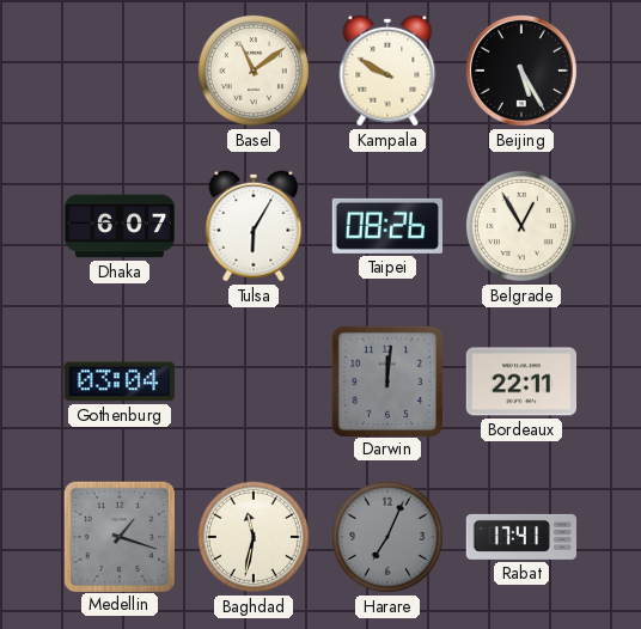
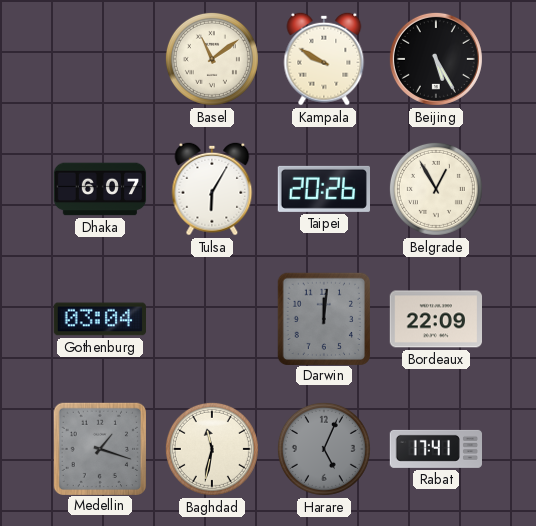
Taipei: 08:26 -> 20:26 (323, 189)
Bordeaux: 22:11 -> 22:09 (435, 319)
Harare: 7:04 -> 5:04 (324, 449)
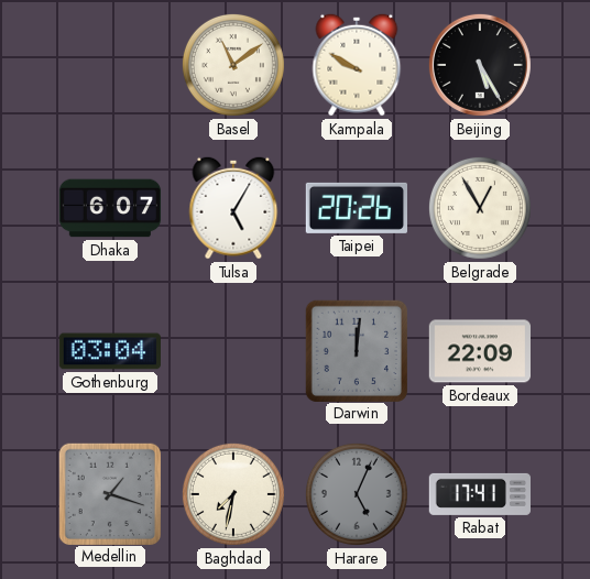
Tulsa: 6:05 -> 5:05 (233, 208)
Baghdad: 11:32 -> 7:32 (233, 494)
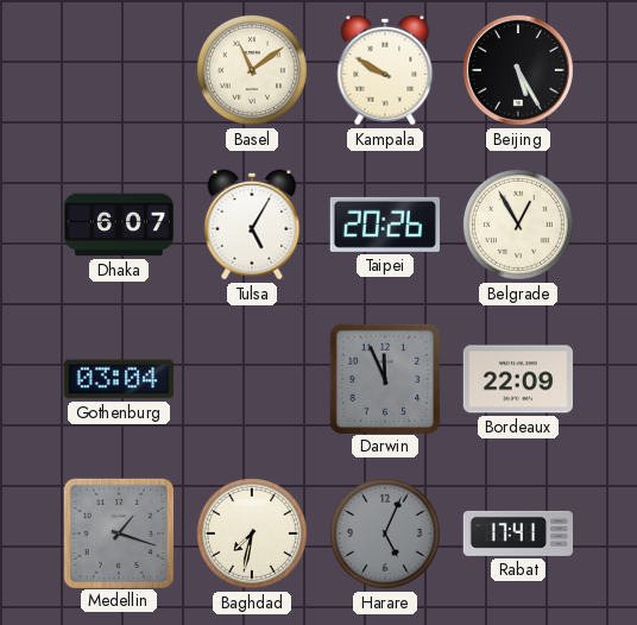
Darwin: 12:01 -> 11:56 (384, 378)
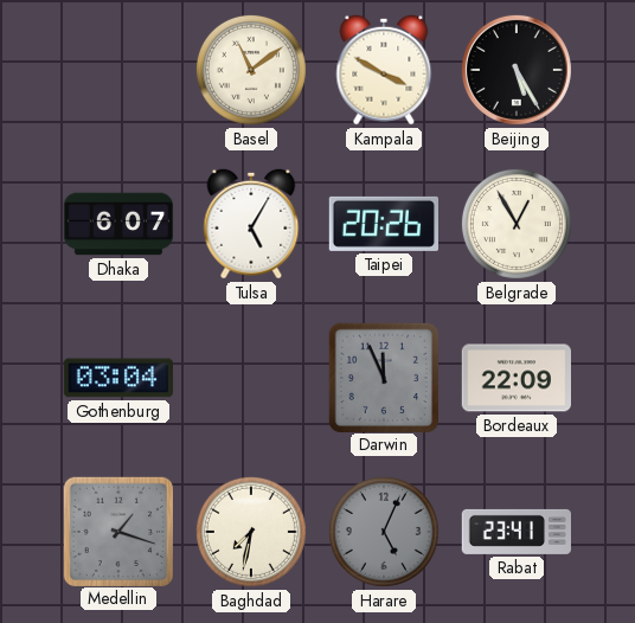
Kampala: 9:50 -> 3:50 (384, 70)
Rabat: 17:41 -> 23:41 (515, 532)
